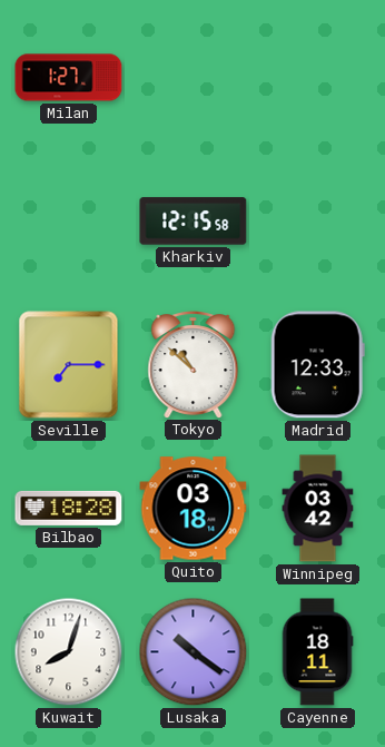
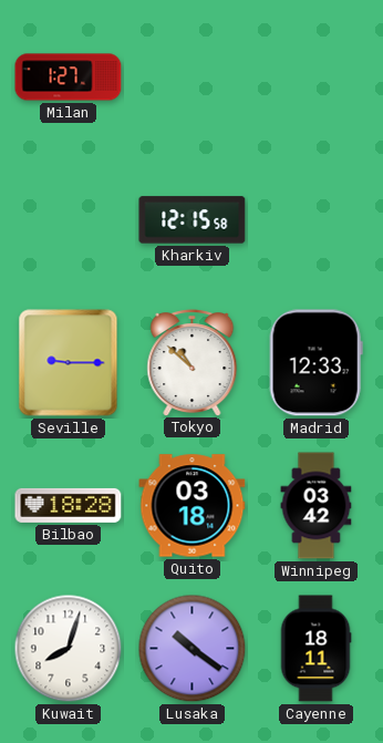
Seville: 7:15 -> 9:15 (69, 363)
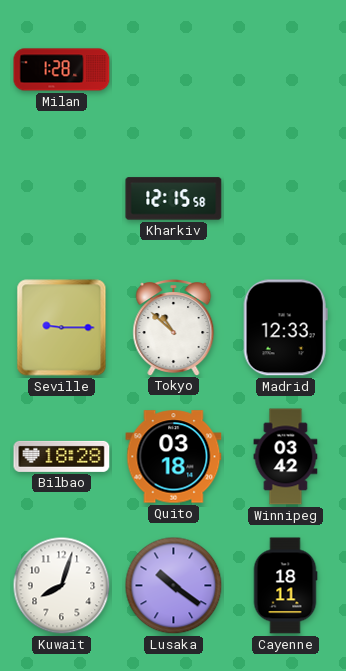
Milan: 1:27 -> 1:28 (62, 70)
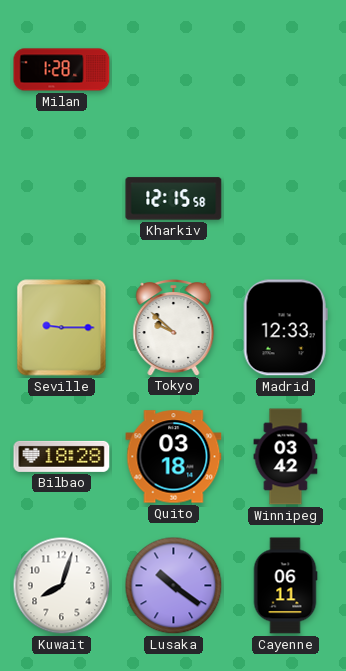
Tokyo: 10:52 -> 9:52 (174, 328)
Cayenne: 18:11 -> 06:11 (285, 586)
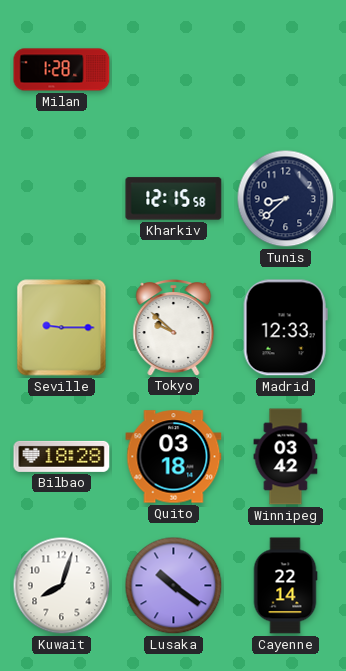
Tunis: none -> 8:38 (286, 199)
Cayenne: 06:11 -> 22:14 (285, 586)
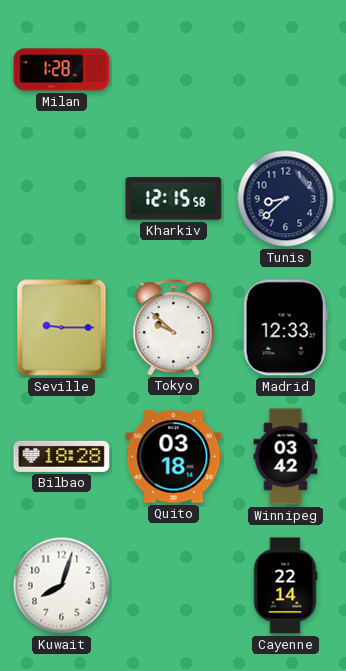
Lusaka: 10:21 -> none (174, 586)
